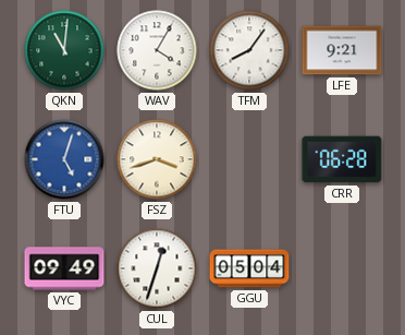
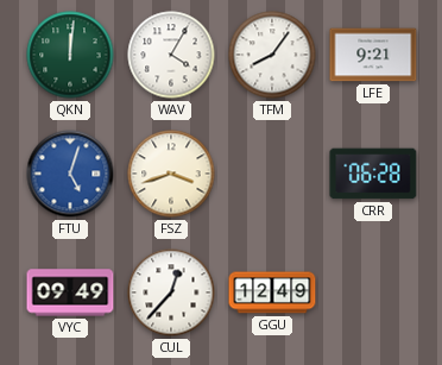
QKN: 11:01 -> 12:01 (70, 55)
CUL: 12:33 -> 12:37 (171, 292)
GGU: 05:04 -> 12:49 (272, 292)
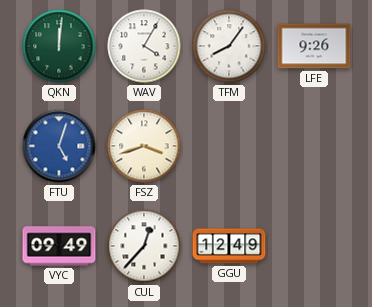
LFE: 9:21 -> 9:26 (314, 46)
CRR: 06:28 -> none (373, 174)
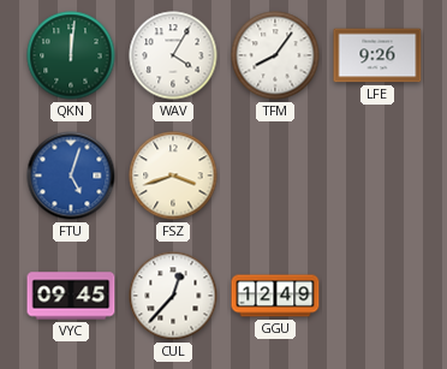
VYC: 09:49 -> 09:45 (71, 296)
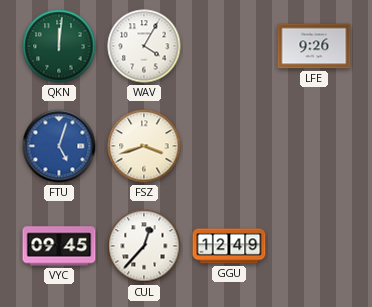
TFM: 8:06 -> none (275, 55)
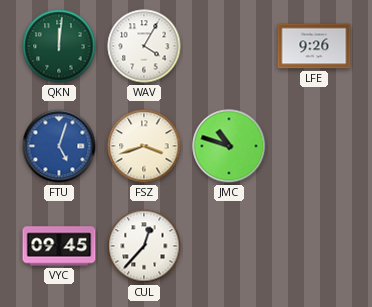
JMC: none -> 10:48 (229, 146)
GGU: 12:49 -> none (229, 246)
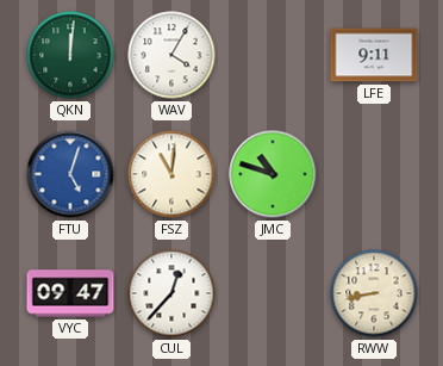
LFE: 9:26 -> 9:11 (374, 55)
FSZ: 3:42 -> 11:01 (171, 174)
VYC: 09:45 -> 09:47 (70, 293)
RWW: none -> 8:43 (374, 293)
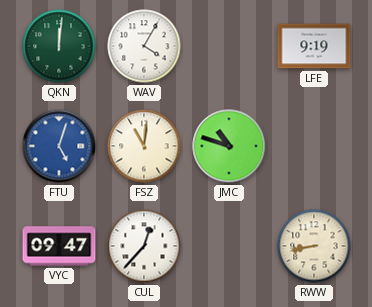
LFE: 9:11 -> 9:19 (314, 46)
